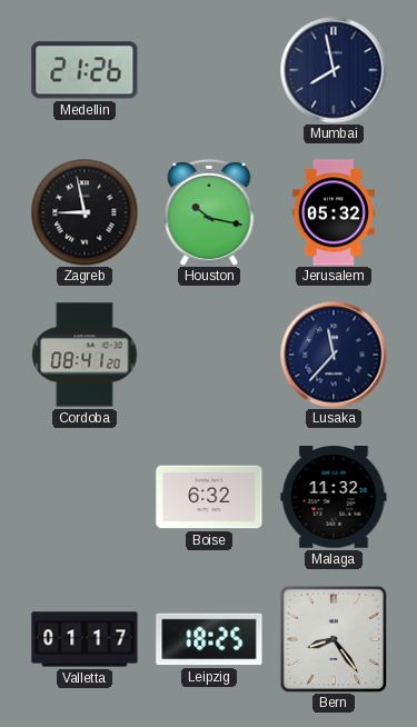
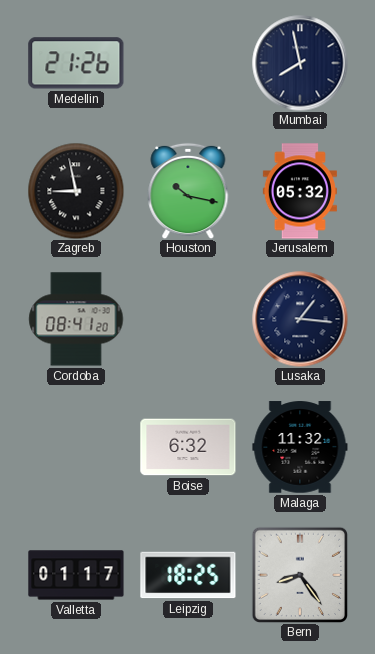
Lusaka: 11:37 -> 1:16 (300, 319)
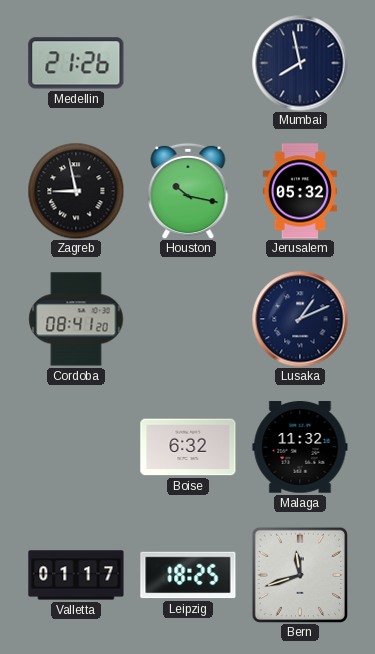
Lusaka: 1:16 -> 1:11 (300, 319)
Bern: 8:24 -> 11:42 (299, 574)
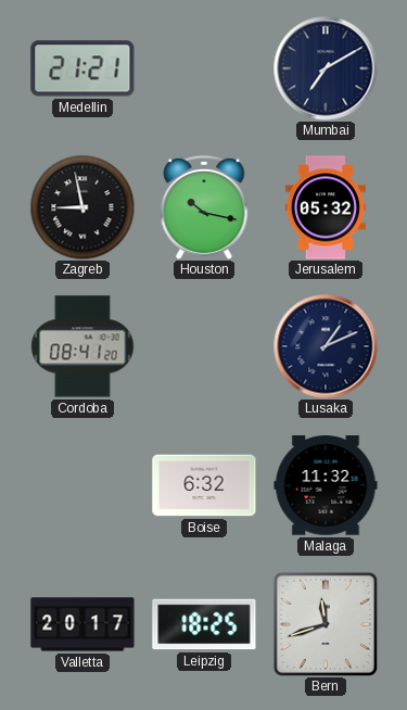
Medellin: 21:26 -> 21:21 (82, 68)
Mumbai: 7:58 -> 7:10 (326, 68)
Valletta: 01:17 -> 20:17 (82, 624)
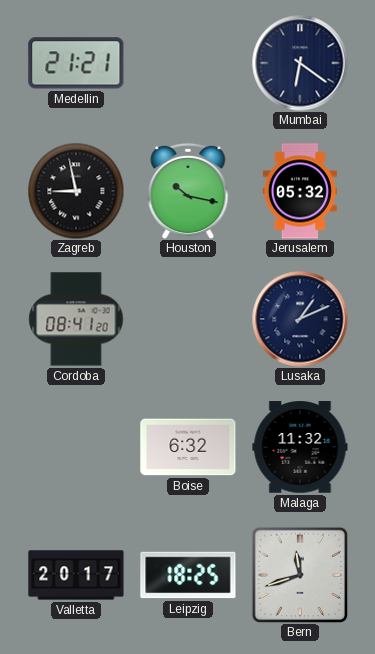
Mumbai: 7:10 -> 6:21 (300, 63)
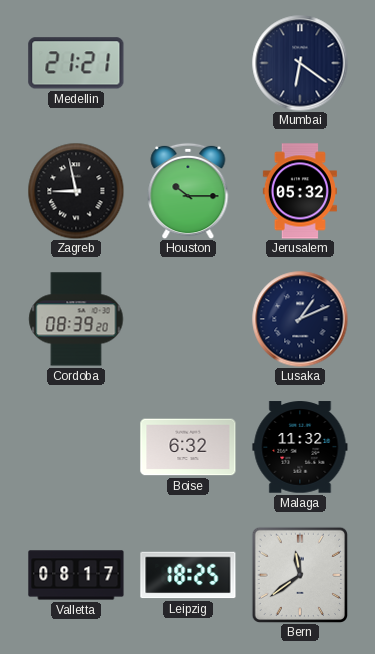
Houston: 10:17 -> 10:15 (188, 191)
Cordoba: 08:41 -> 08:39 (76, 319)
Valletta: 20:17 -> 08:17 (76, 575)
Bern: 11:42 -> 11:39 (299, 574)
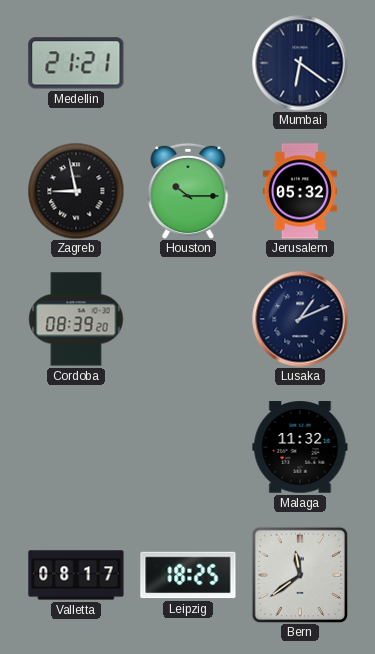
Boise: 6:32 -> none (188, 447)
